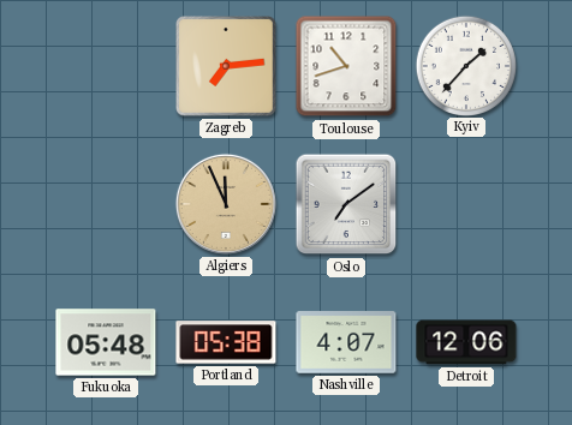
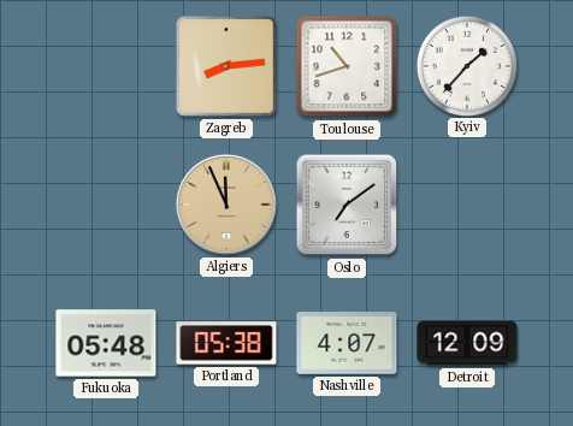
Zagreb: 7:14 -> 8:14 (228, 67)
Detroit: 12:06 -> 12:09 (467, 343)
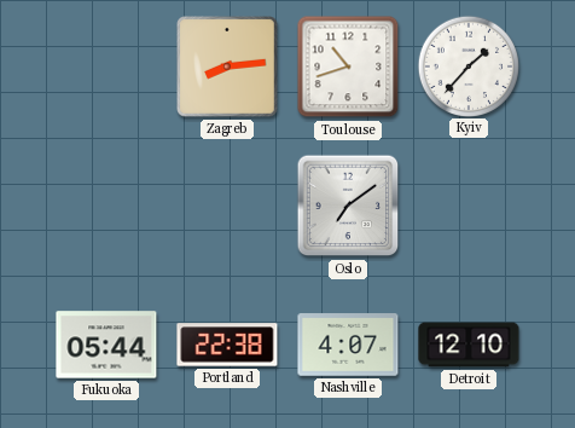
Algiers: 11:56 -> none (226, 205)
Fukuoka: 05:48 -> 05:44 (106, 345)
Portland: 05:38 -> 22:38 (227, 345)
Detroit: 12:09 -> 12:10 (469, 345)
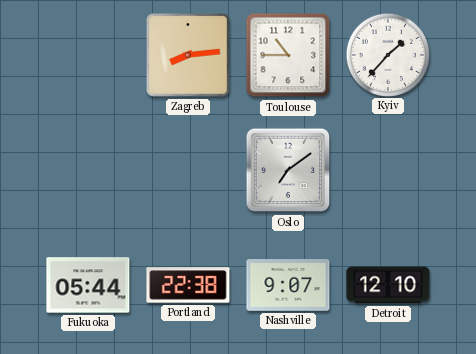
Toulouse: 10:42 -> 10:45 (288, 55)
Nashville: 4:07 -> 9:07 (288, 285)
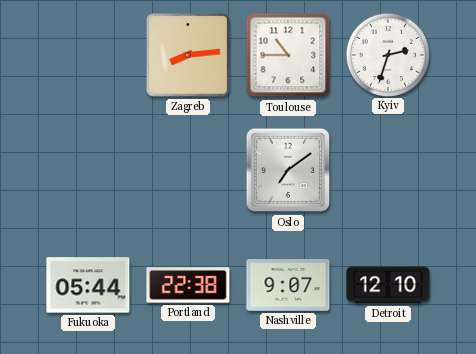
Kyiv: 1:37 -> 2:33 (387, 54)
